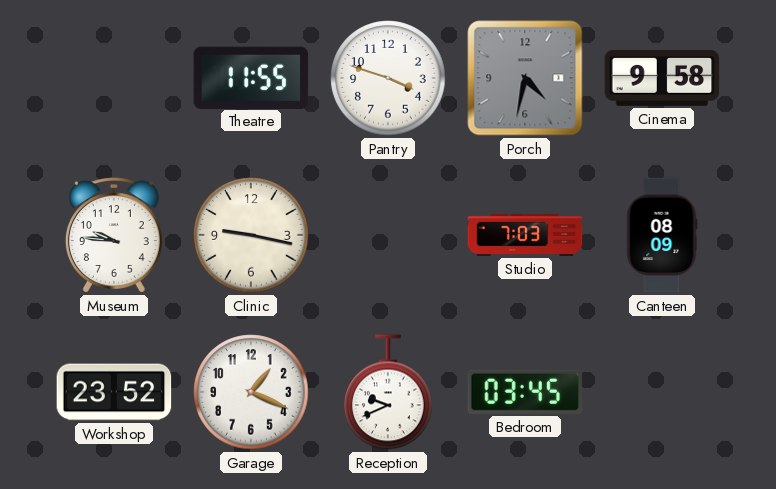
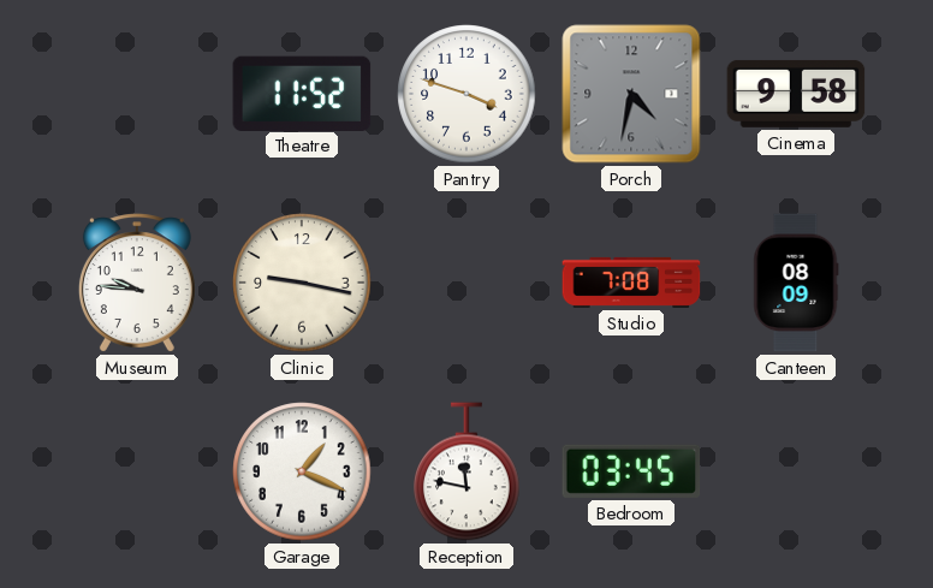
Theatre: 11:55 -> 11:52 (302, 93)
Studio: 7:03 -> 7:08 (631, 283)
Workshop: 23:52 -> none (114, 392)
Reception: 9:41 -> 11:47 (466, 471)
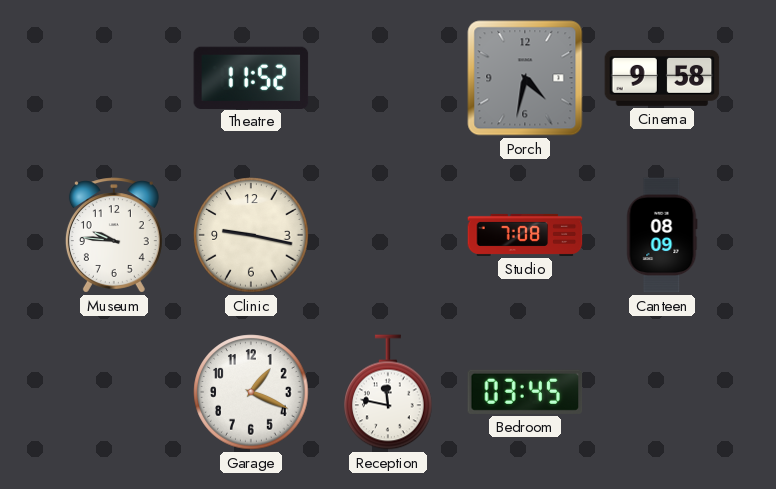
Pantry: 3:48 -> none (466, 94)
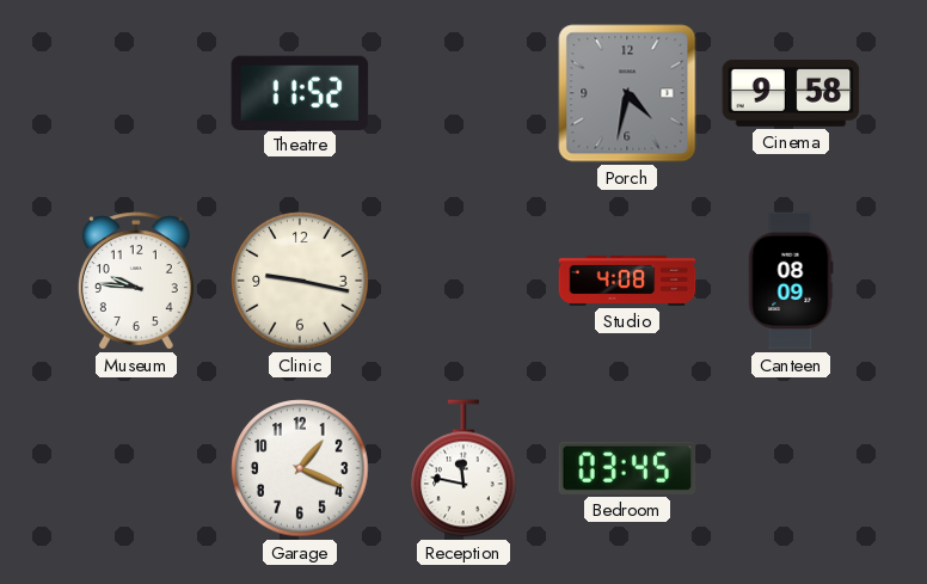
Studio: 7:08 -> 4:08 (627, 281)
